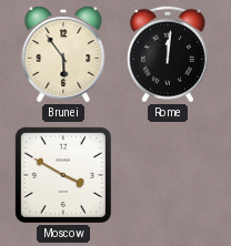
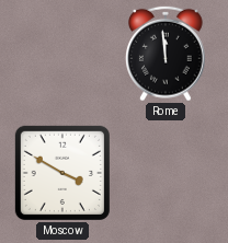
Brunei: 5:54 -> none (63, 54)
Rome: 12:01 -> 11:59 (166, 54)
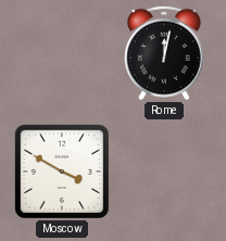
Rome: 11:59 -> 12:02 (164, 53)
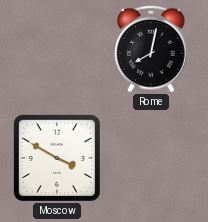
Rome: 12:02 -> 8:02 (151, 49)
